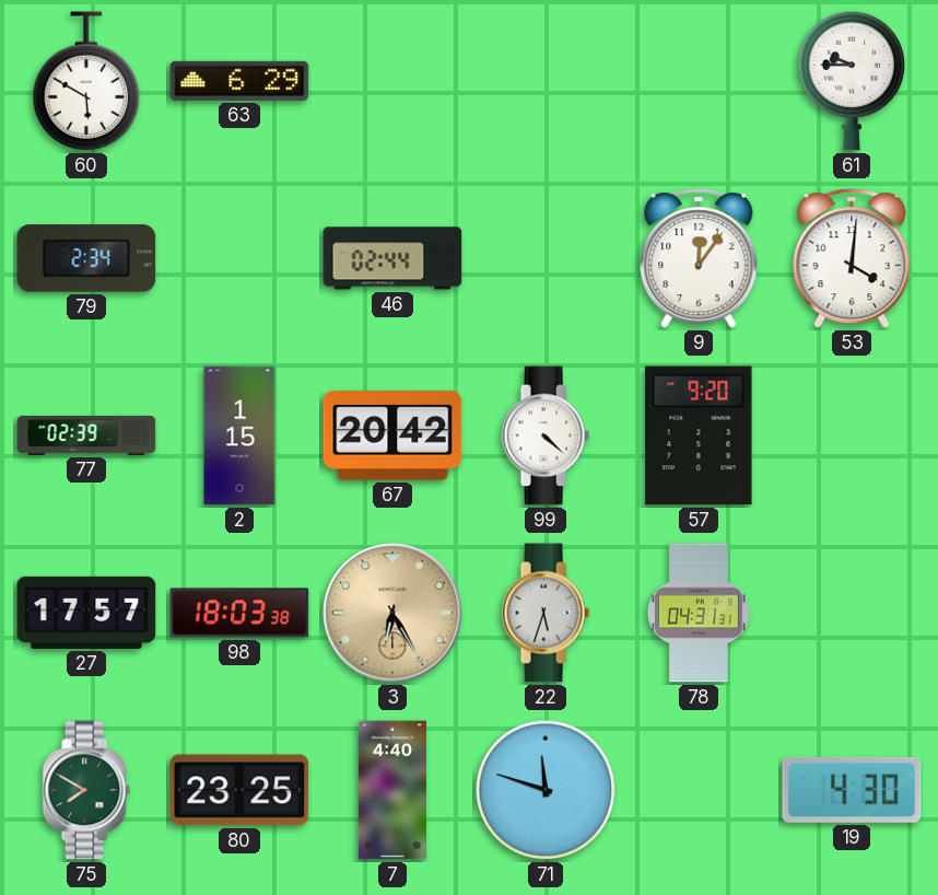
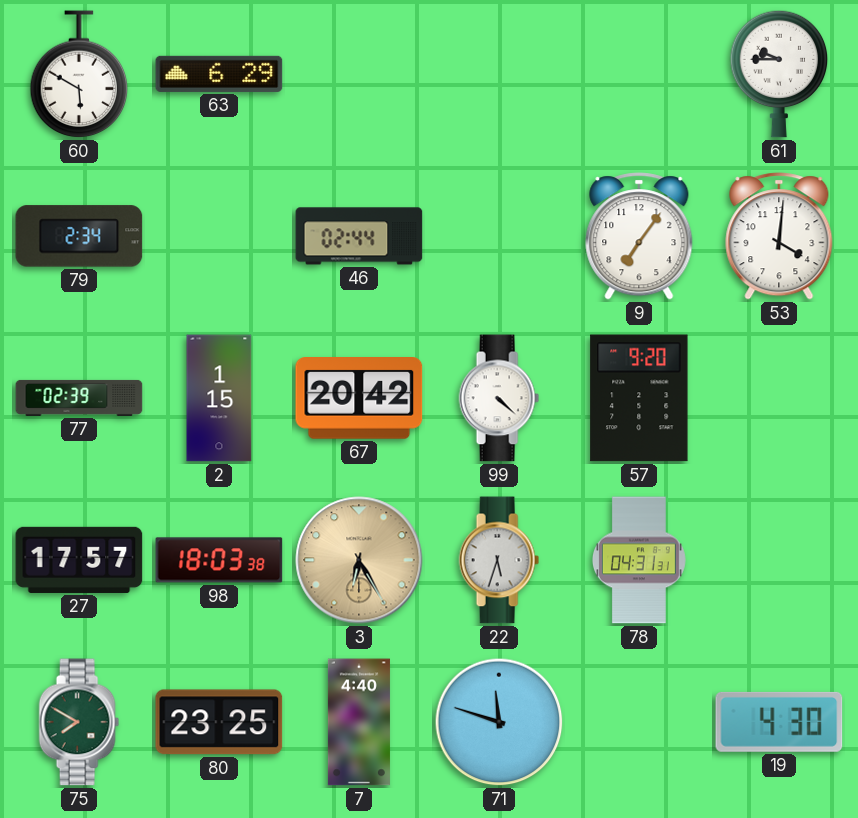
9: 12:06 -> 7:06 (639, 236)
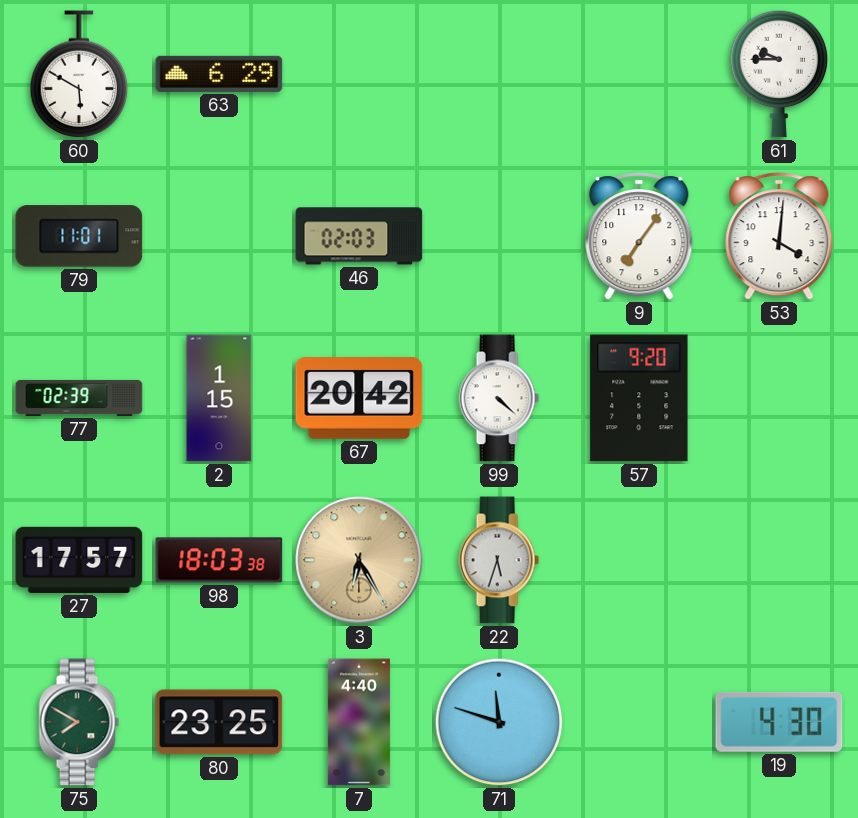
79: 2:34 -> 11:01 (79, 236)
46: 02:44 -> 02:03 (359, 236)
78: 04:31 -> none (639, 560)
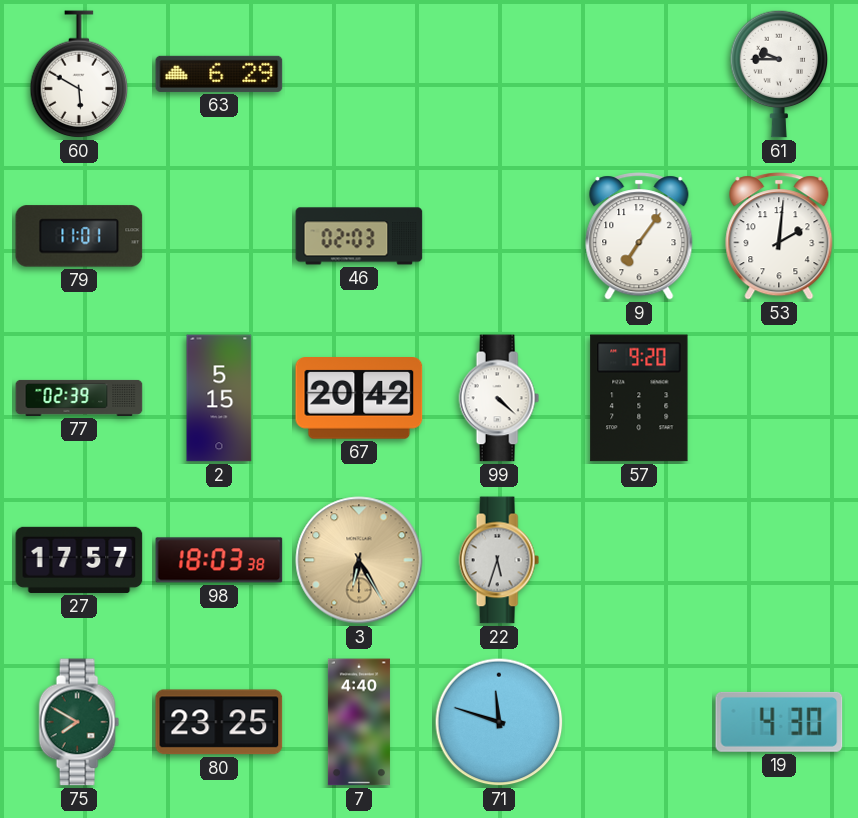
53: 4:01 -> 2:01 (779, 236)
2: 1:15 -> 5:15 (219, 398)
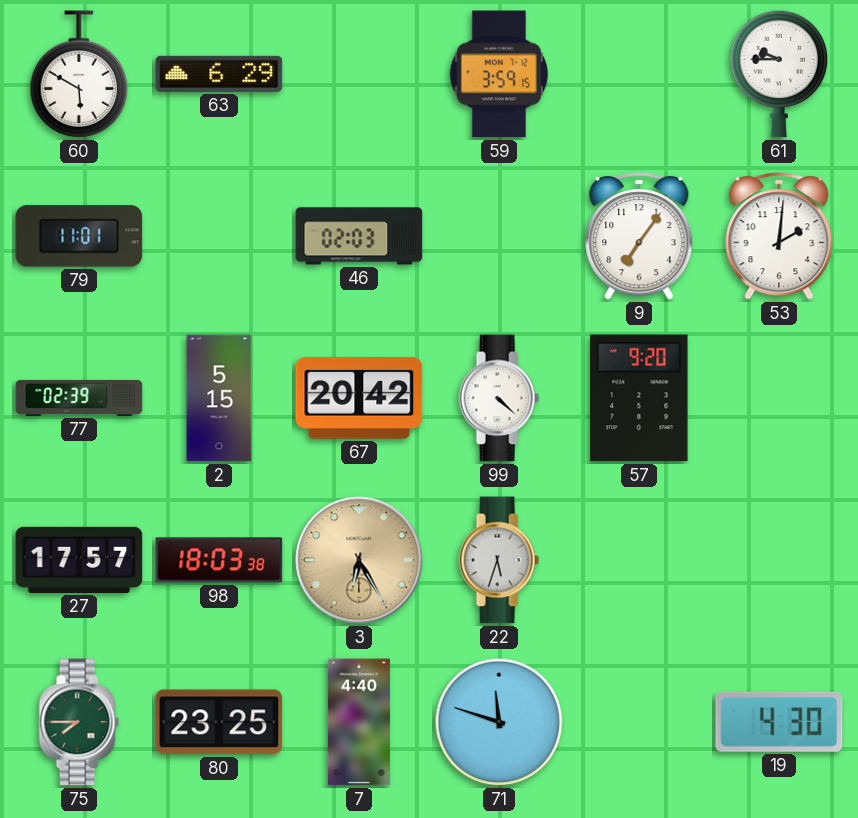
59: none -> 3:59 (499, 74)
75: 7:50 -> 7:45 (79, 722)
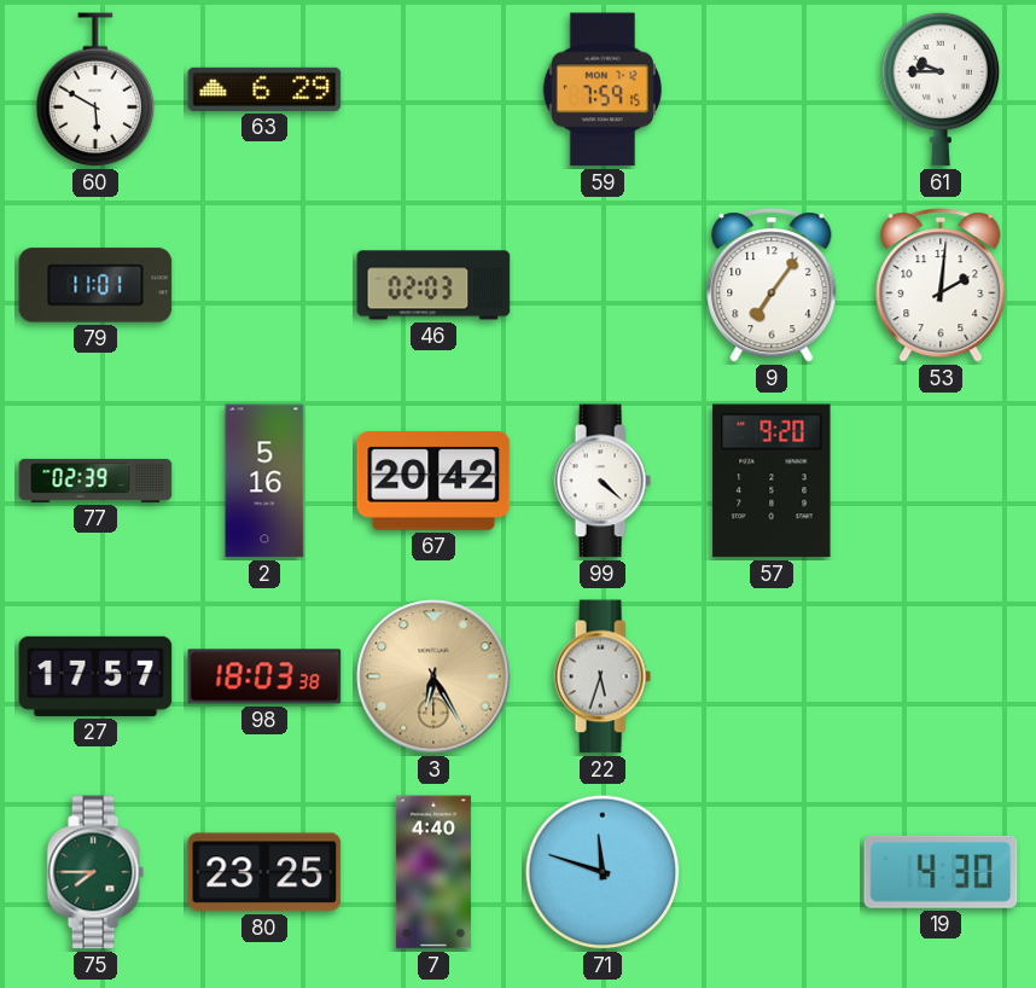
59: 3:59 -> 7:59 (603, 89)
2: 5:15 -> 5:16 (264, 481)
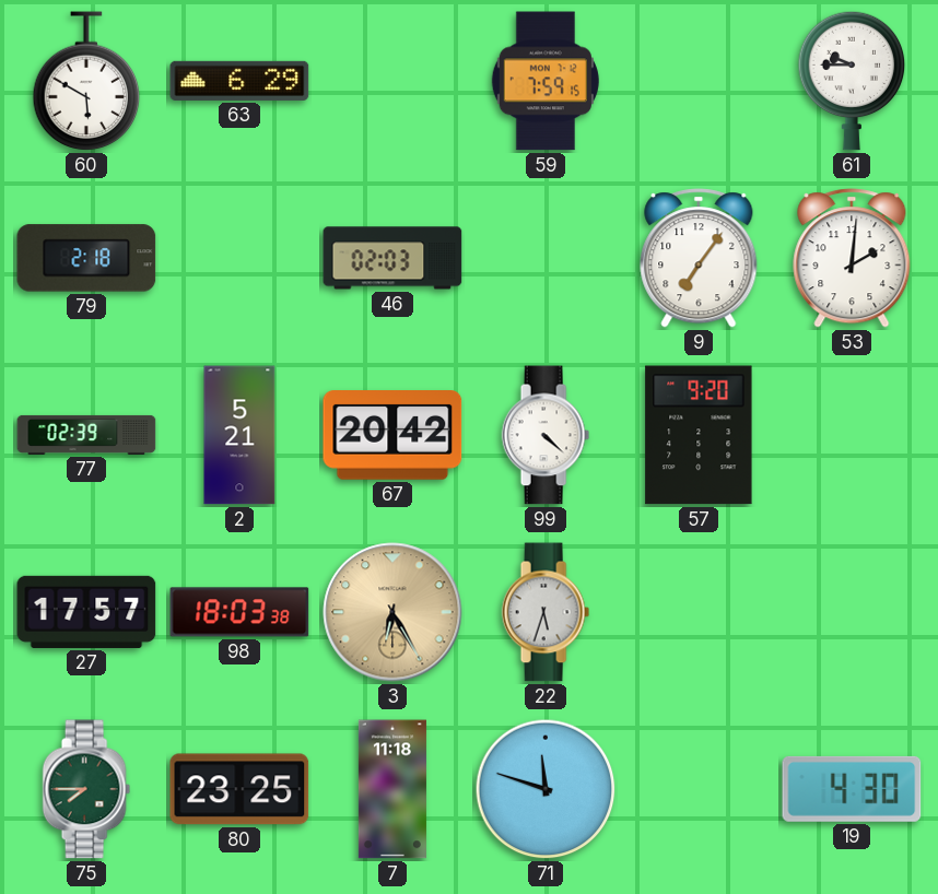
79: 11:01 -> 2:18 (86, 258)
2: 5:16 -> 5:21 (239, 435)
7: 4:40 -> 11:18 (392, 789)
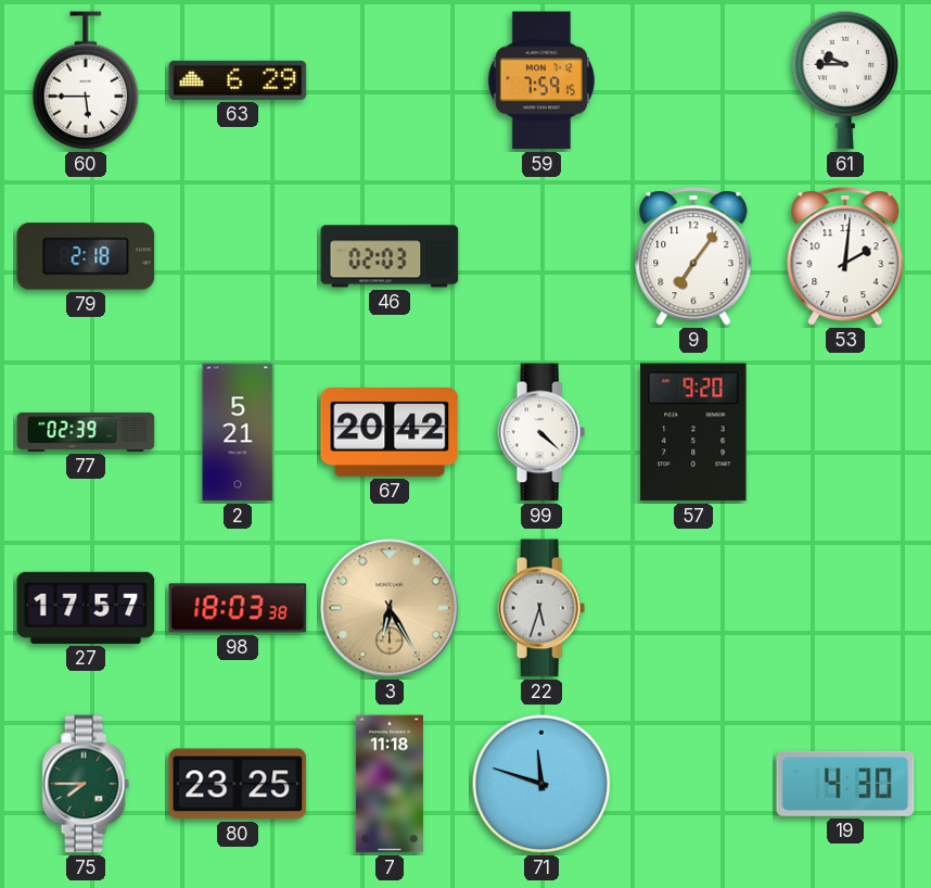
60: 5:50 -> 5:45 (86, 81)
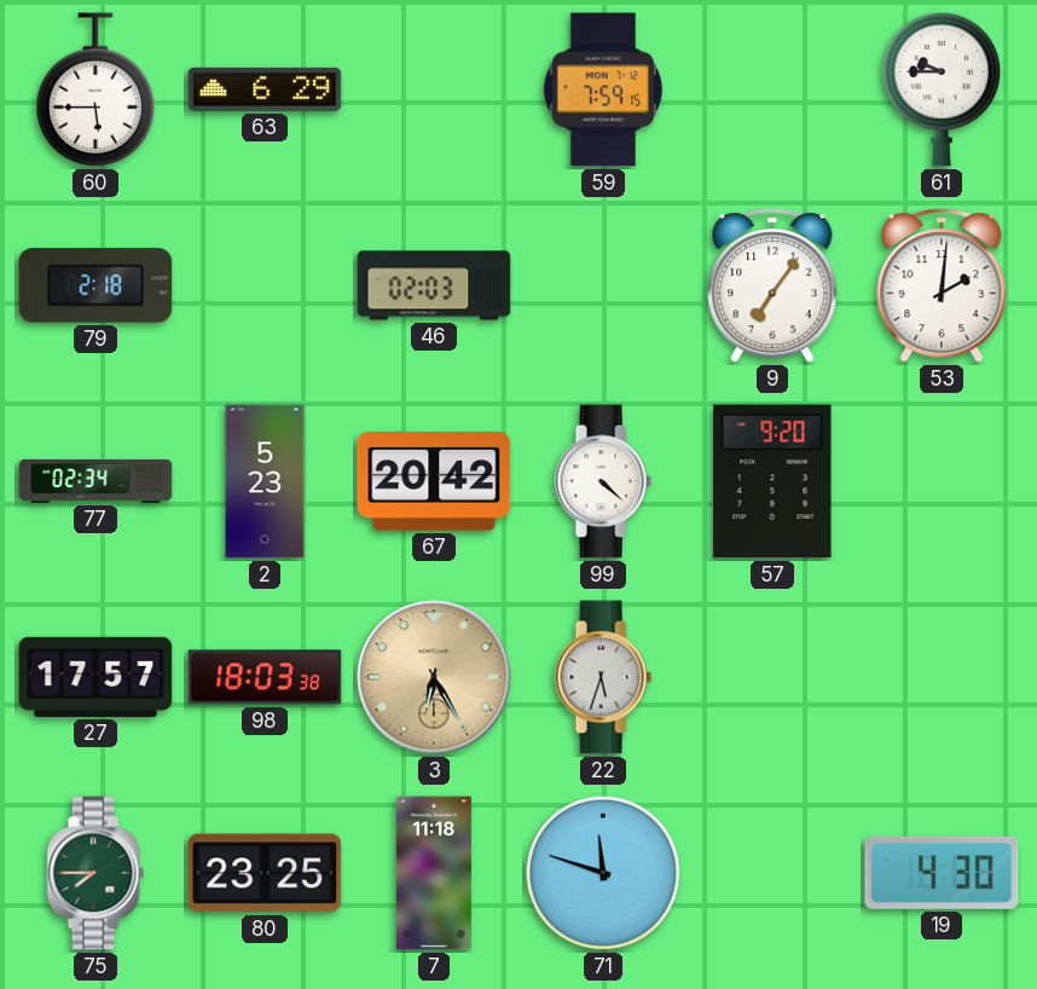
77: 02:39 -> 02:34 (95, 481)
2: 5:21 -> 5:23 (265, 481)
